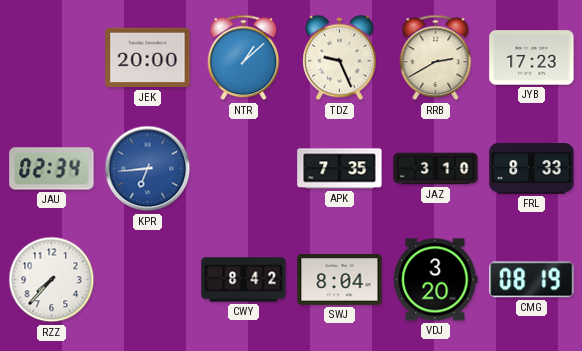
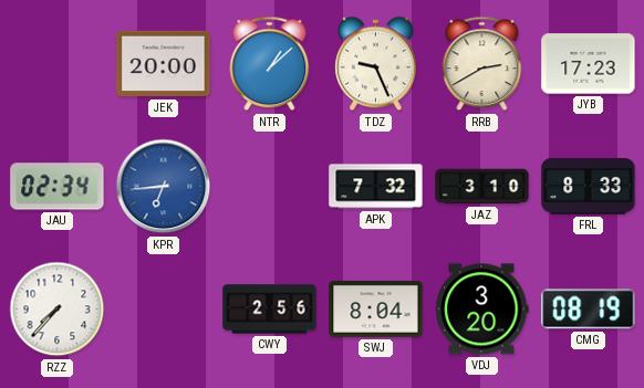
APK: 7:35 -> 7:32 (376, 187)
CWY: 8:42 -> 2:56 (270, 310)
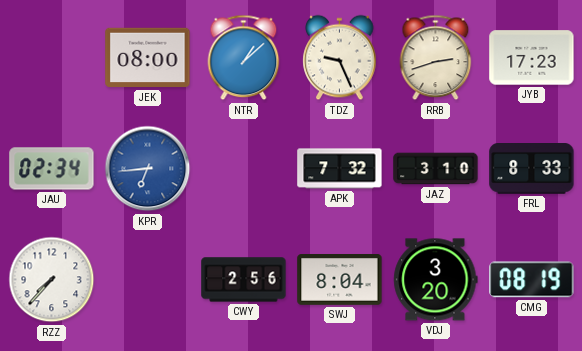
JEK: 20:00 -> 08:00 (148, 58)
RRB: 2:40 -> 2:42 (436, 58)
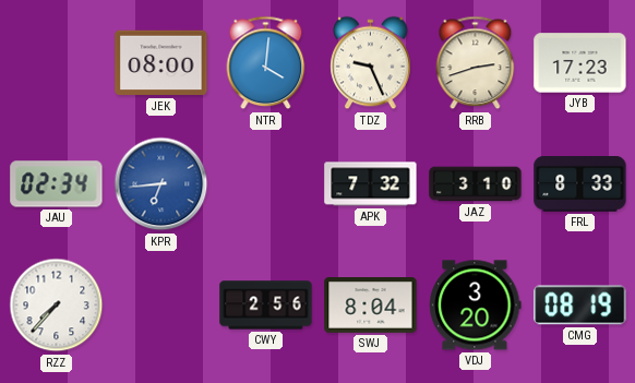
NTR: 1:08 -> 4:01 (266, 63)
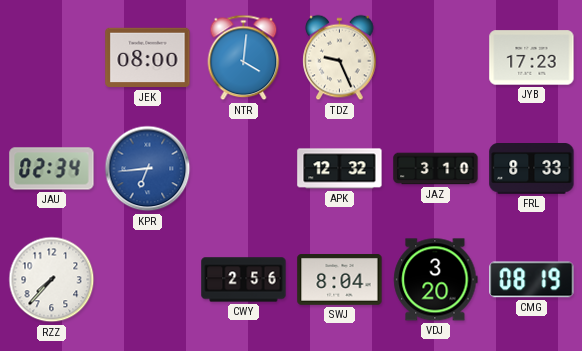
RRB: 2:42 -> none (476, 63)
APK: 7:32 -> 12:32 (340, 169)
